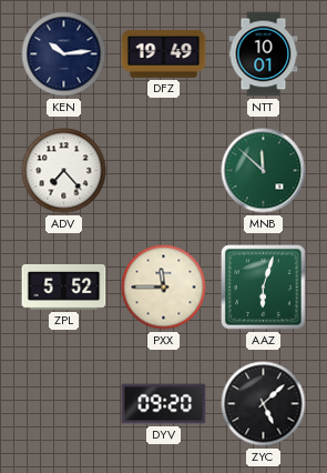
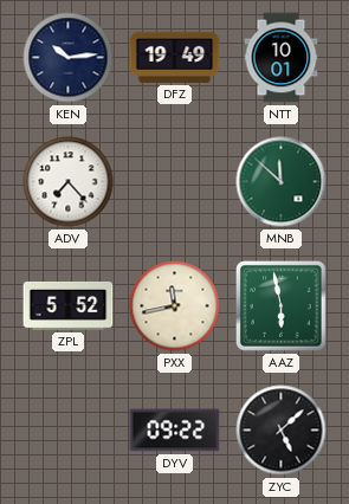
PXX: 11:45 -> 11:43 (175, 306)
AAZ: 6:03 -> 5:58 (282, 306)
DYV: 09:20 -> 09:22 (175, 431)
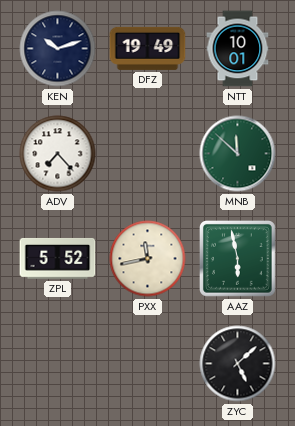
KEN: 10:14 -> 10:12 (58, 49)
DYV: 09:22 -> none (175, 431)
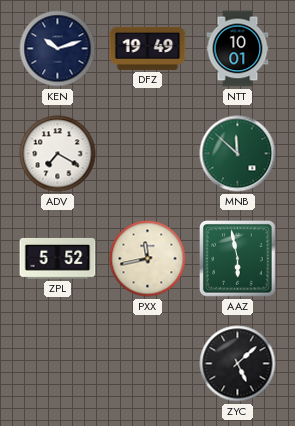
ADV: 7:23 -> 7:20 (58, 154)
